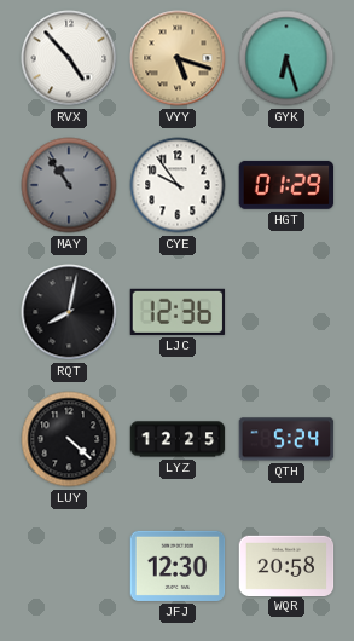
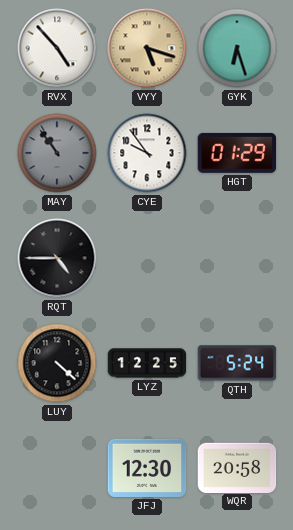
RQT: 8:02 -> 4:45 (57, 258)
LJC: 12:36 -> none (178, 312)
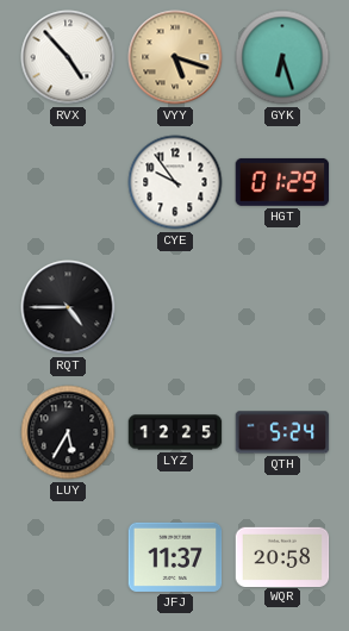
MAY: 10:54 -> none (57, 153)
LUY: 4:22 -> 5:35 (68, 432)
JFJ: 12:30 -> 11:37 (175, 557)
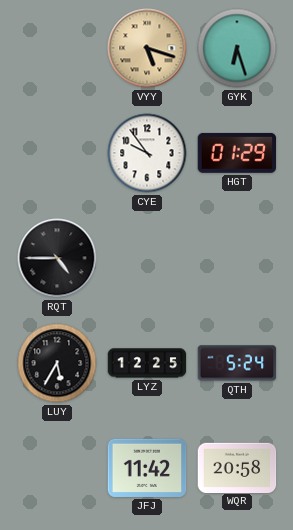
RVX: 4:53 -> none (68, 57)
JFJ: 11:37 -> 11:42 (147, 468)
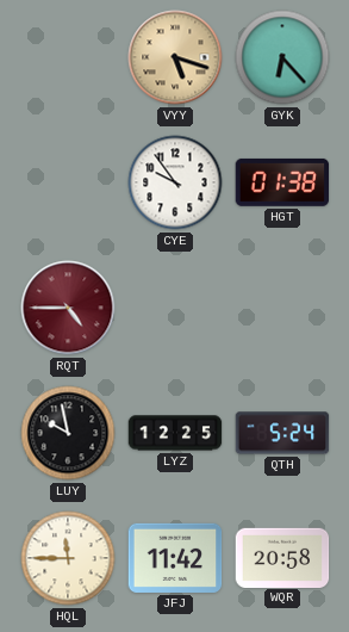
GYK: 6:27 -> 6:23 (282, 57)
HGT: 01:29 -> 01:38 (282, 182)
RQT dial: black -> burgundy (68, 308)
LUY: 5:35 -> 9:58 (68, 433)
HQL: none -> 11:45 (68, 558)
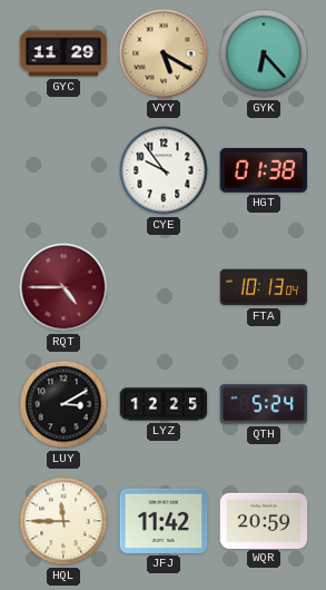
GYC: none -> 11:29 (63, 53)
VYY: 5:18 -> 5:20 (164, 53)
FTA: none -> 10:13 (264, 287)
LUY: 9:58 -> 3:10 (63, 404)
WQR: 20:58 -> 20:59 (264, 520)
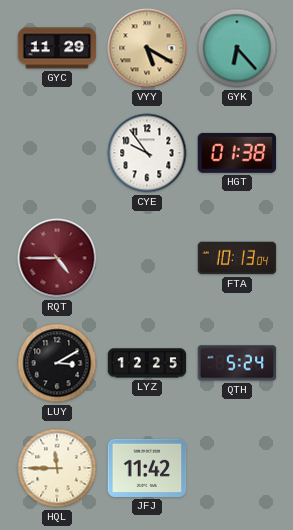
WQR: 20:59 -> none (264, 520)
